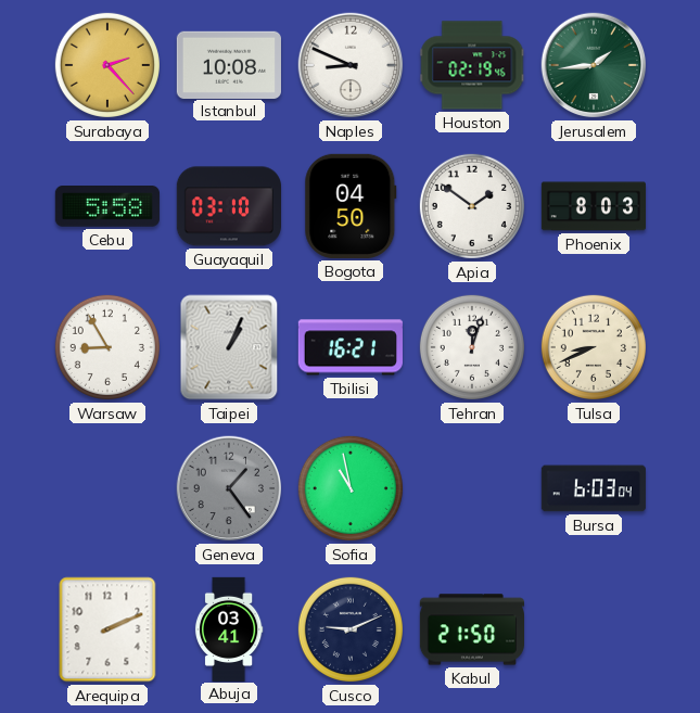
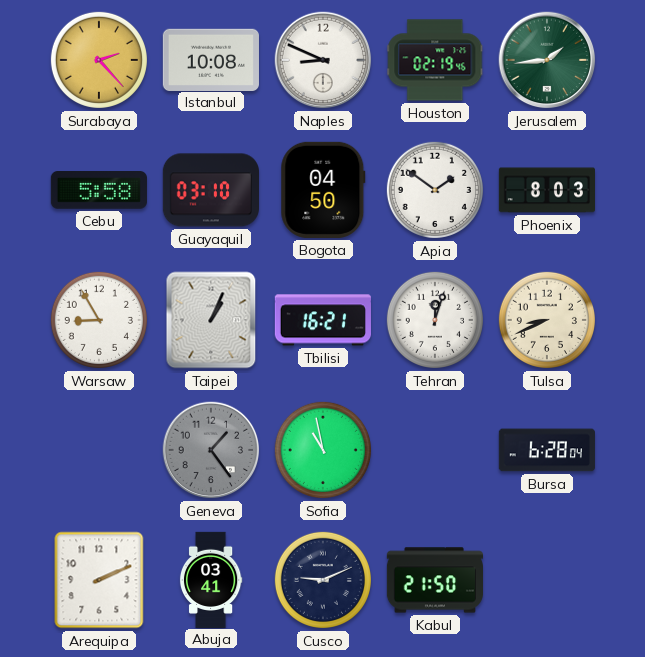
Bursa: 6:03 -> 6:28 (547, 450)
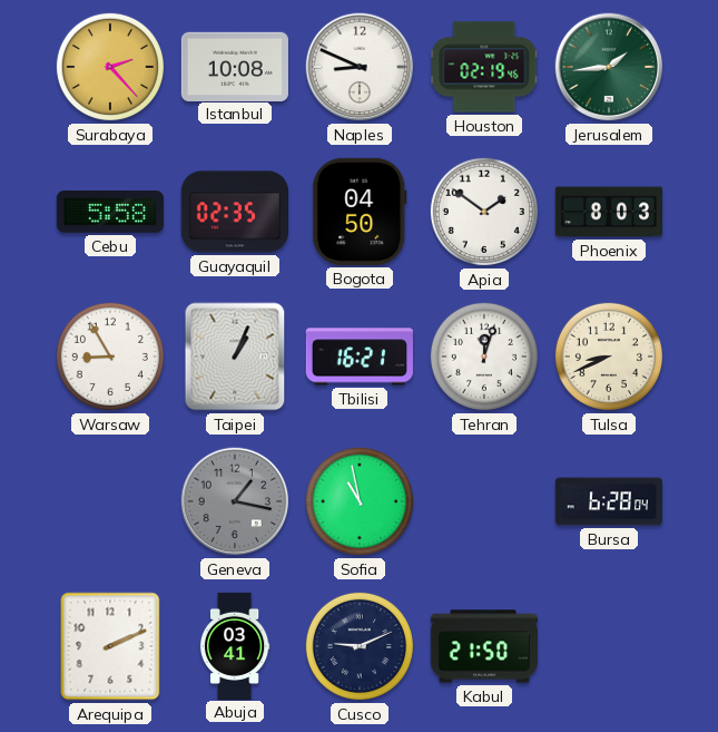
Guayaquil: 03:10 -> 02:35 (234, 212)
Geneva: 1:24 -> 1:17 (235, 501)
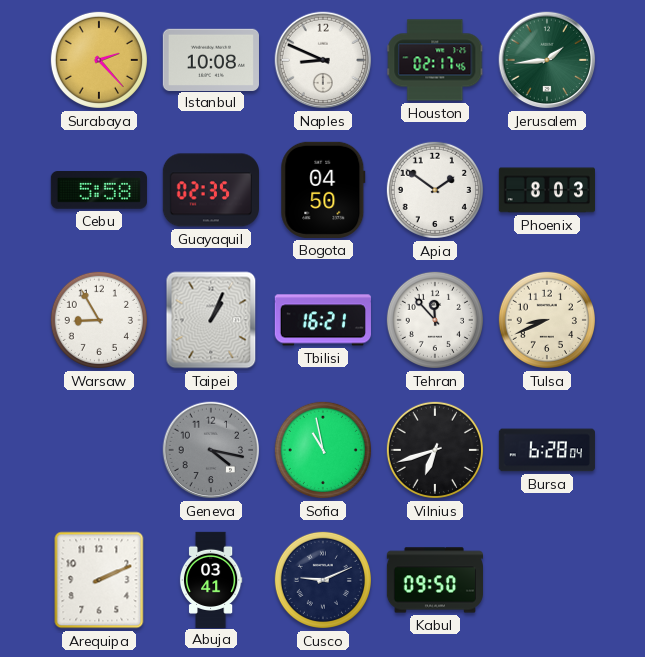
Houston: 02:19 -> 02:17 (435, 60)
Tehran: 12:03 -> 11:53 (435, 320)
Geneva: 1:17 -> 4:17 (211, 450)
Vilnius: none -> 6:42 (435, 450)
Kabul: 21:50 -> 09:50 (434, 580)
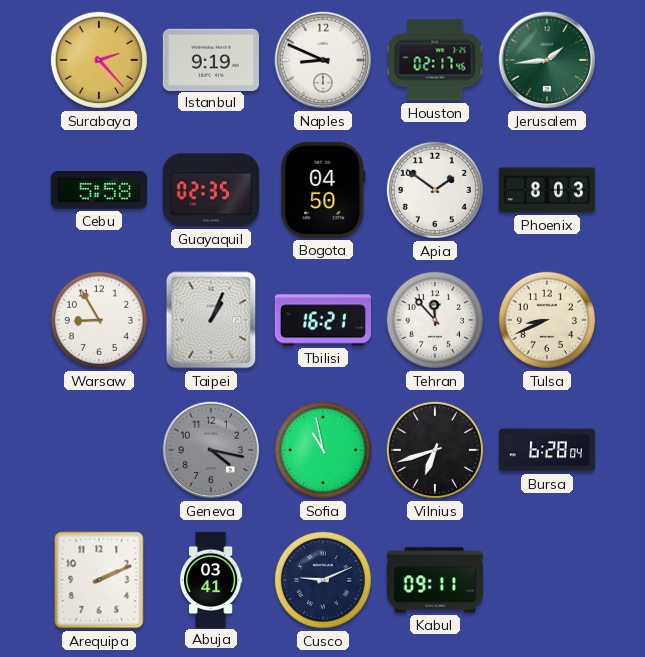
Istanbul: 10:08 -> 9:19 (211, 59)
Kabul: 09:50 -> 09:11 (434, 580)
